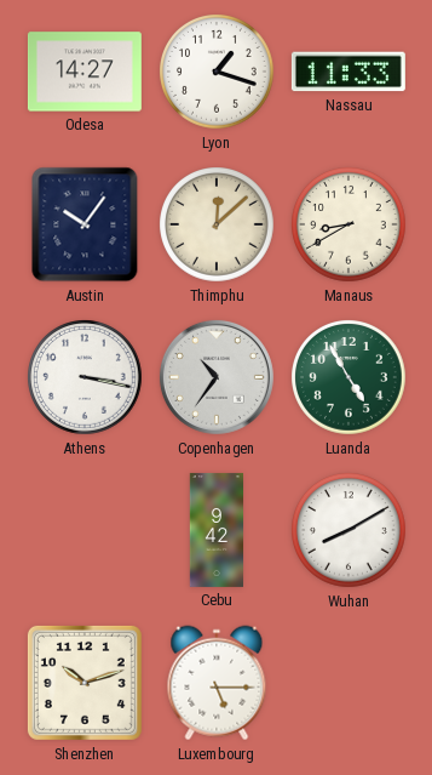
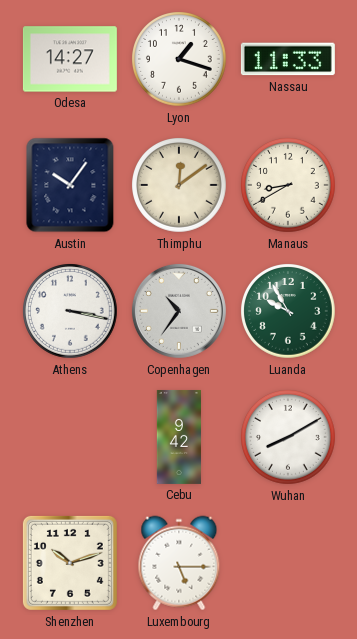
Thimphu: 12:08 -> 12:09 (180, 186)
Luanda: 4:55 -> 9:55 (289, 312)
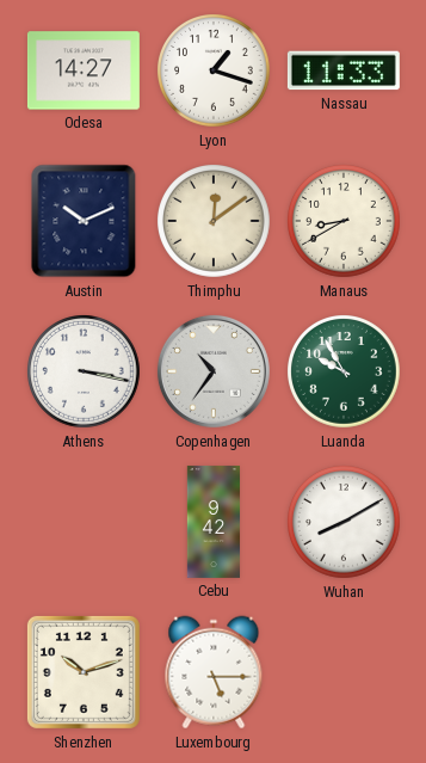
Austin: 10:06 -> 10:11 (84, 221)
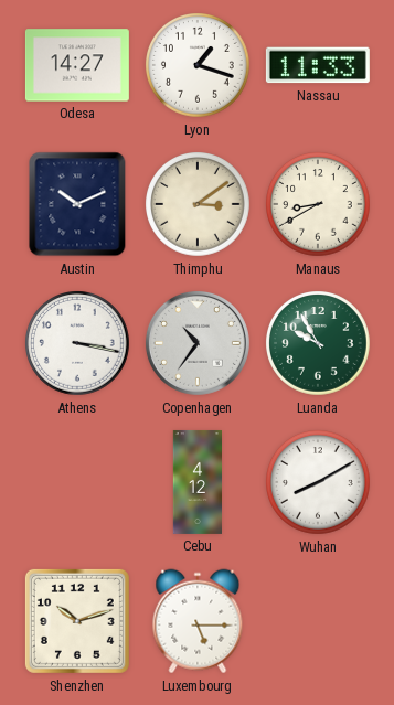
Thimphu: 12:09 -> 3:09 (199, 205)
Cebu: 9:42 -> 4:12 (196, 482)
